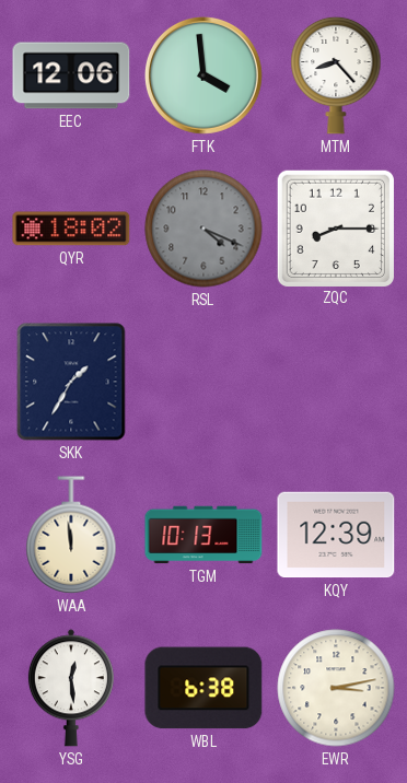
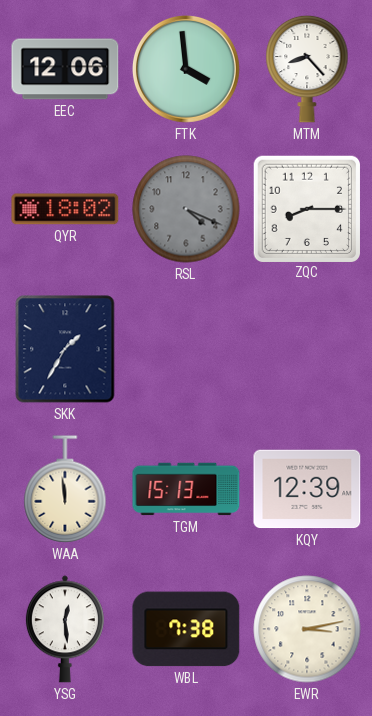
TGM: 10:13 -> 15:13 (186, 489)
WBL: 6:38 -> 7:38 (186, 629)
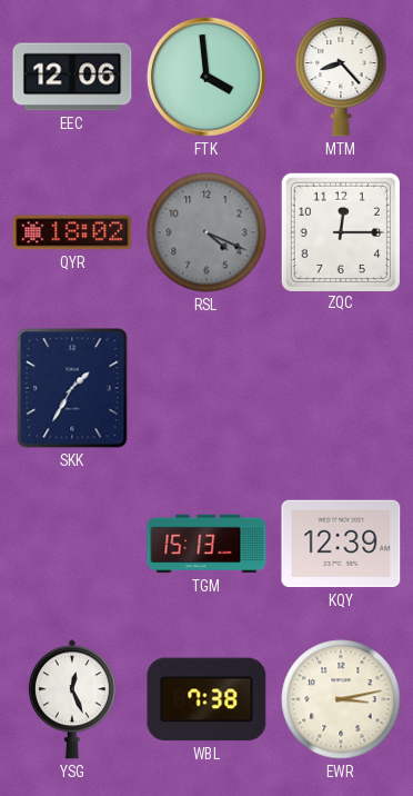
ZQC: 8:15 -> 12:15 (340, 231)
WAA: 11:59 -> none (65, 489)
YSG: 12:29 -> 12:26 (72, 699)
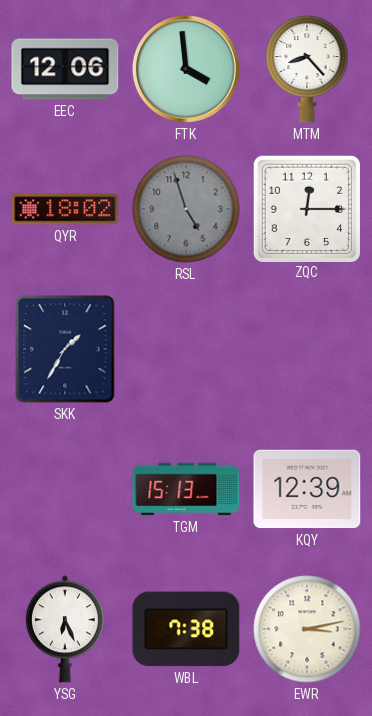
RSL: 4:19 -> 4:57 (186, 209)
YSG: 12:26 -> 6:26 (65, 629)
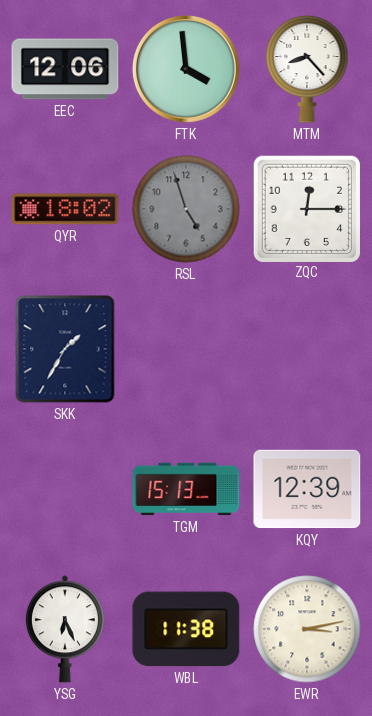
WBL: 7:38 -> 11:38 (186, 629)
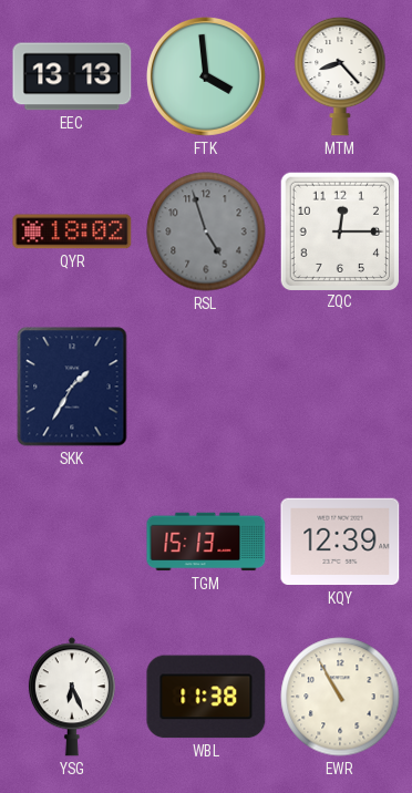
EEC: 12:06 -> 13:13 (72, 76)
EWR: 3:13 -> 10:55 (340, 697)
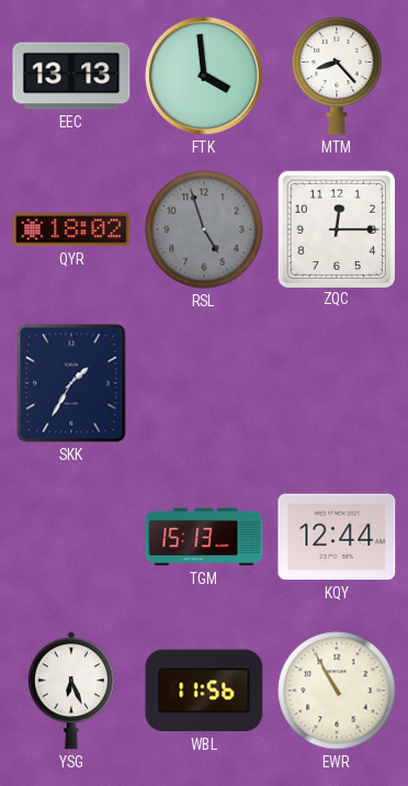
KQY: 12:39 -> 12:44 (337, 537)
WBL: 11:38 -> 11:56 (204, 690)
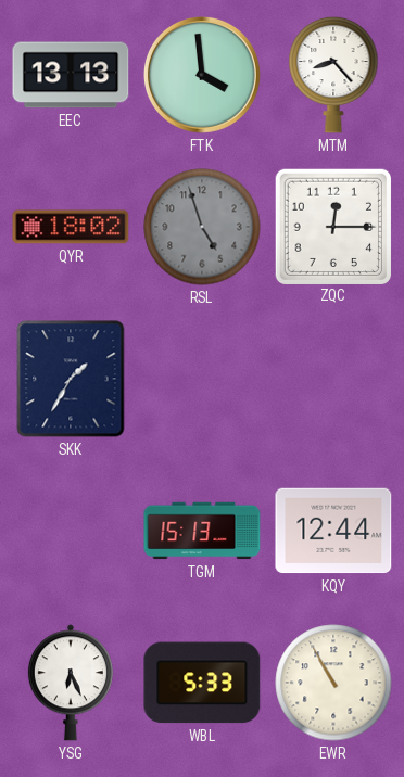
WBL: 11:56 -> 5:33 (202, 683)
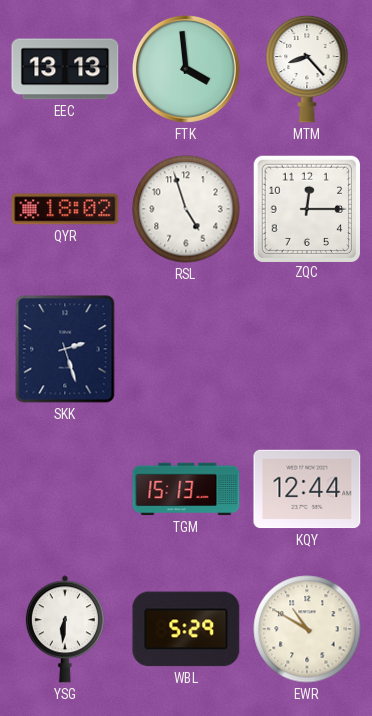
RSL dial: grey -> white (186, 209)
SKK: 1:35 -> 2:27 (65, 349)
YSG: 6:26 -> 6:31 (65, 629)
WBL: 5:33 -> 5:29 (186, 629)
EWR: 10:55 -> 10:50 (307, 629)
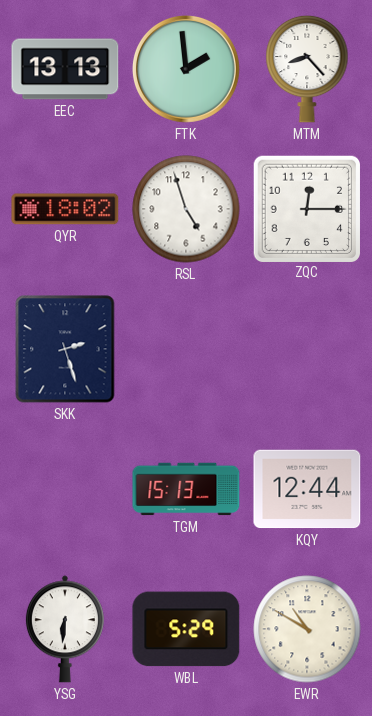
FTK: 3:59 -> 1:59 (186, 69)
